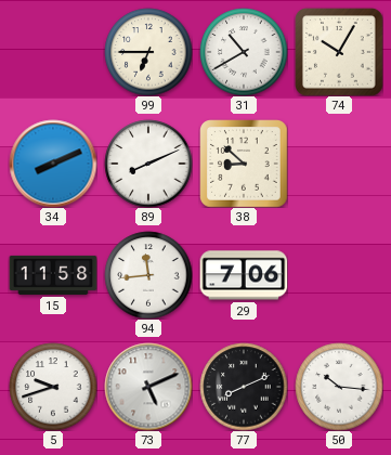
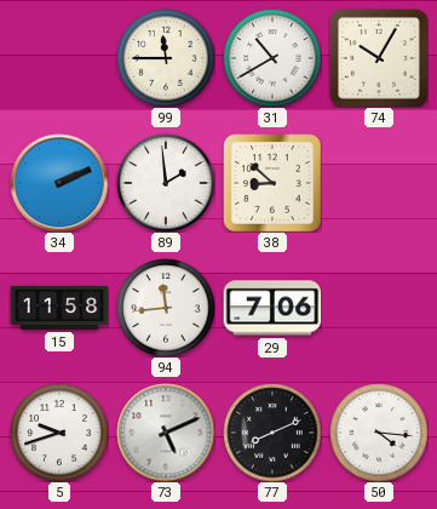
99: 6:45 -> 11:45 (166, 58)
34: 8:11 -> 2:11 (59, 183)
89: 8:11 -> 1:59 (166, 183)
50: 10:16 -> 4:16 (379, 433)
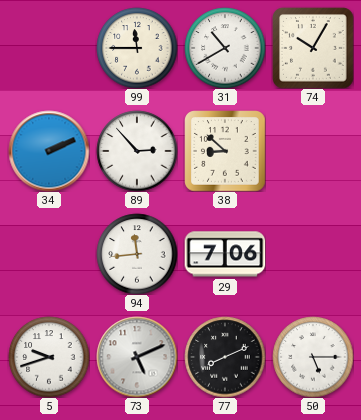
89: 1:59 -> 2:53 (137, 151)
15: 11:58 -> none (59, 308)
50: 4:16 -> 5:15 (313, 357)
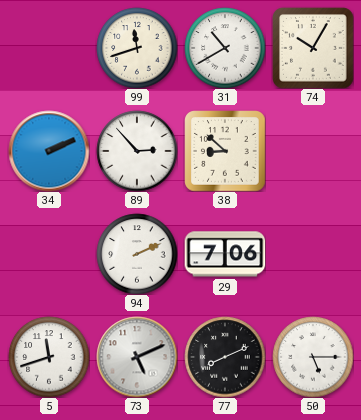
99: 11:45 -> 11:42 (137, 48)
94: 11:44 -> 2:11 (137, 254)
5: 9:42 -> 11:42 (49, 357)
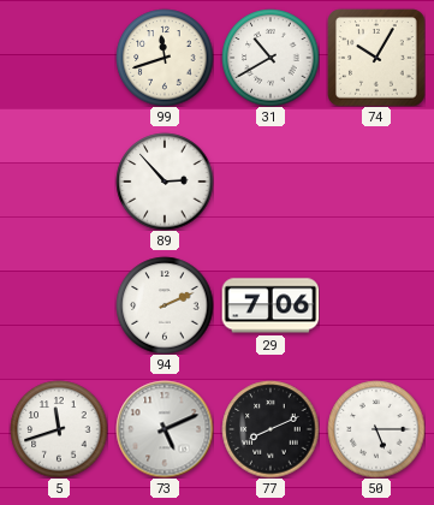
34: 2:11 -> none (49, 151)
38: 8:52 -> none (225, 151)
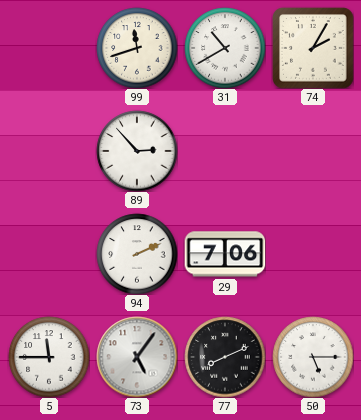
74: 10:05 -> 2:05 (313, 48)
5: 11:42 -> 11:45 (49, 357)
73: 5:11 -> 5:06 (137, 357)
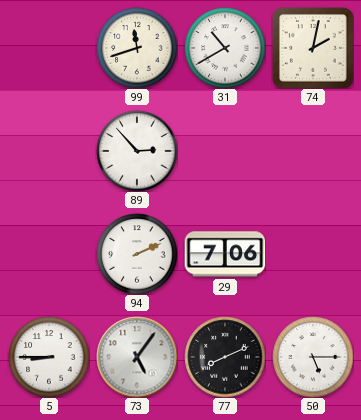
74: 2:05 -> 2:02 (313, 48)
5: 11:45 -> 8:45 (49, 357)
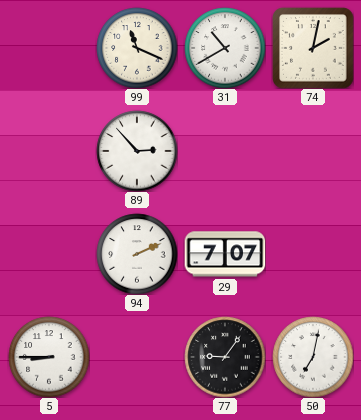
99: 11:42 -> 11:19 (137, 48)
29: 7:06 -> 7:07 (225, 254)
73: 5:06 -> none (137, 357)
77: 8:11 -> 9:06 (225, 357)
50: 5:15 -> 7:02 (313, 357)
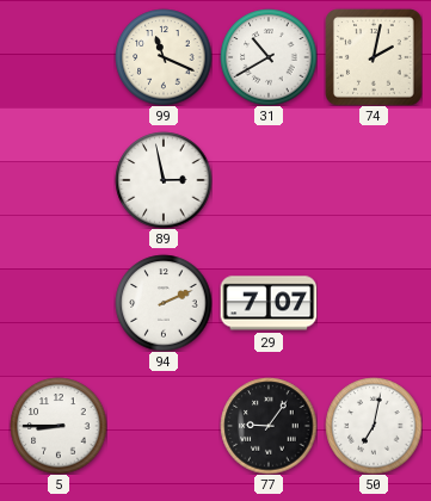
89: 2:53 -> 2:58 (164, 180)
